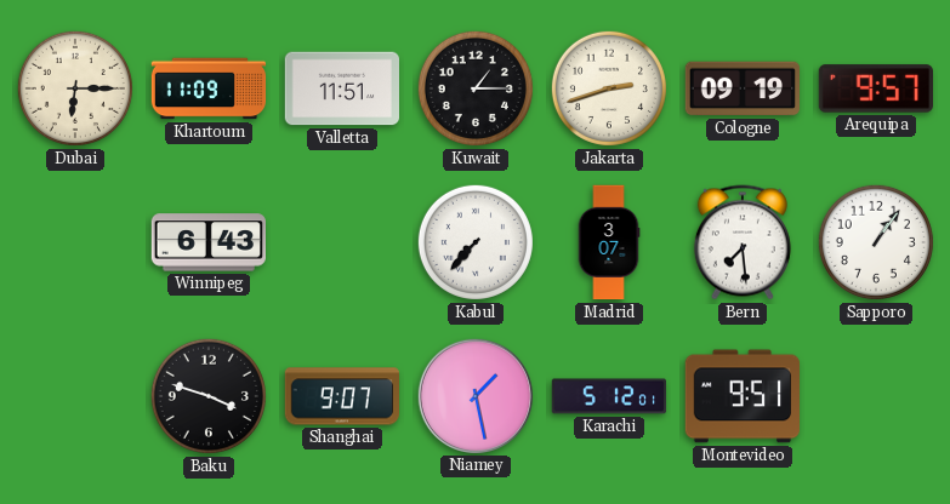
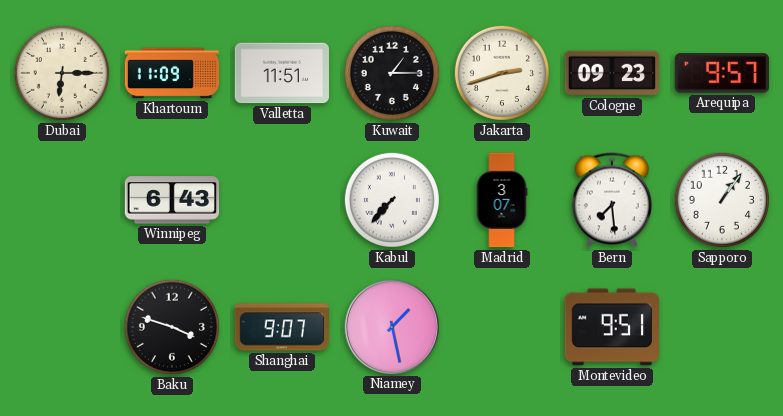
Cologne: 09:19 -> 09:23 (612, 73)
Karachi: 5:12 -> none (609, 396)
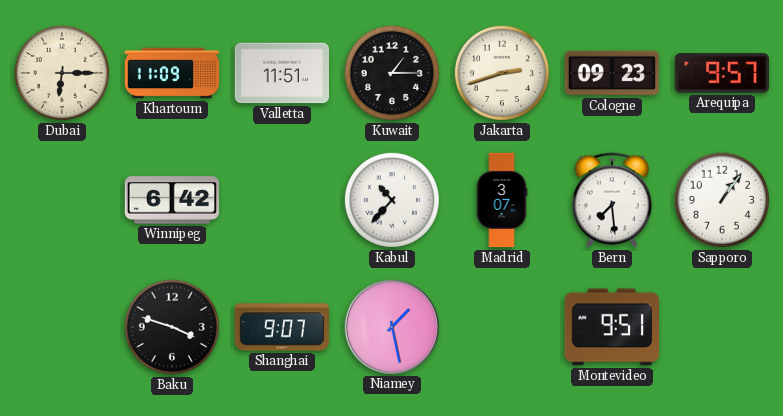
Winnipeg: 6:43 -> 6:42 (171, 200)
Kabul: 7:37 -> 10:37 (392, 200)
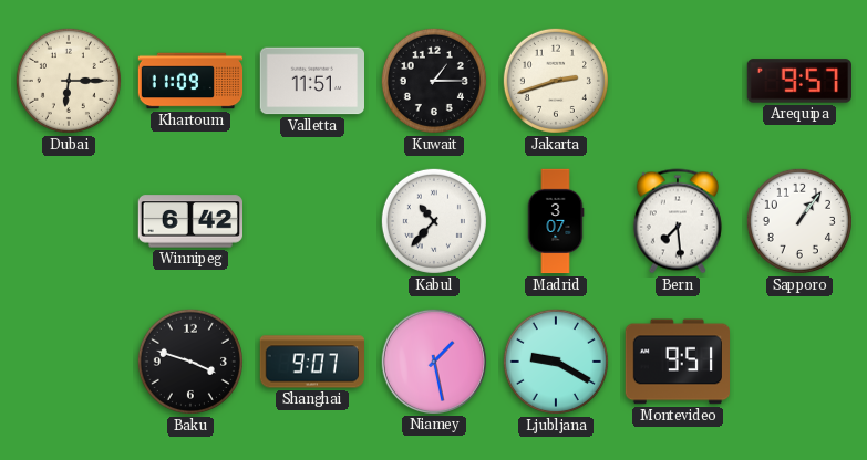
Cologne: 09:23 -> none (612, 73)
Ljubljana: none -> 9:20 (556, 362)
